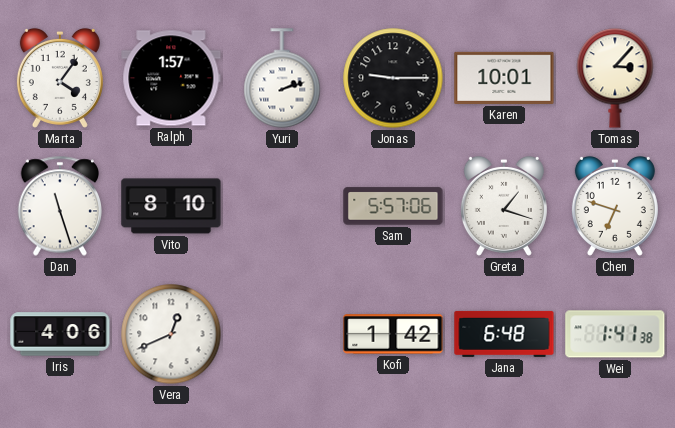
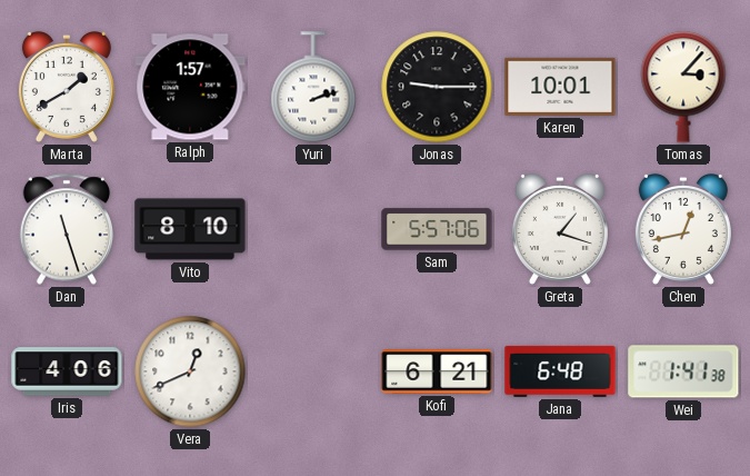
Marta: 4:06 -> 1:40 (67, 87)
Chen: 6:48 -> 12:43 (683, 229)
Kofi: 1:42 -> 6:21 (437, 371)
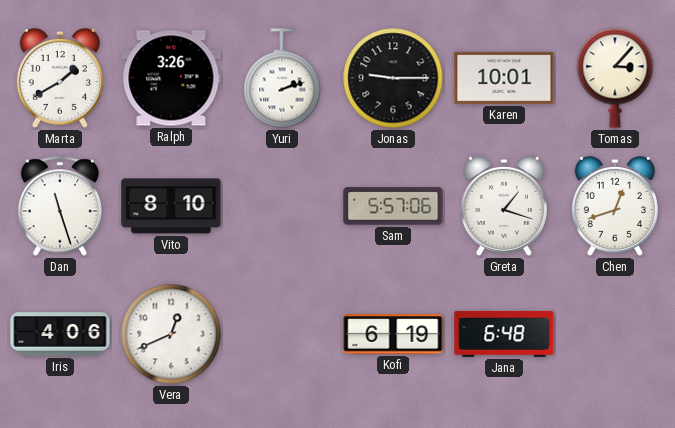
Ralph: 1:57 -> 3:26 (171, 78)
Chen: 12:43 -> 12:42 (615, 206)
Kofi: 6:21 -> 6:19 (393, 334)
Wei: 1:41 -> none (683, 371)
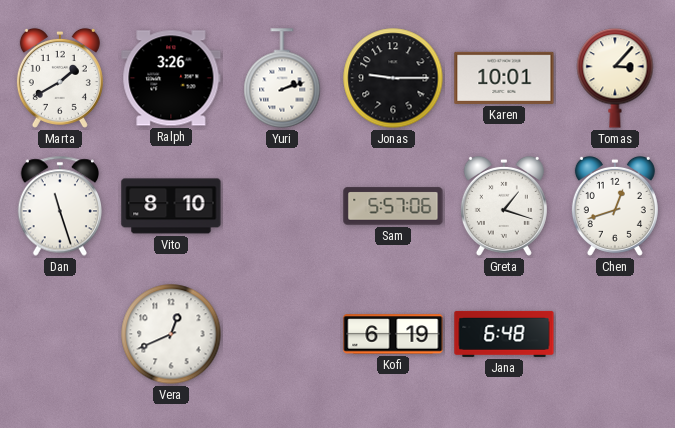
Iris: 4:06 -> none (60, 334)
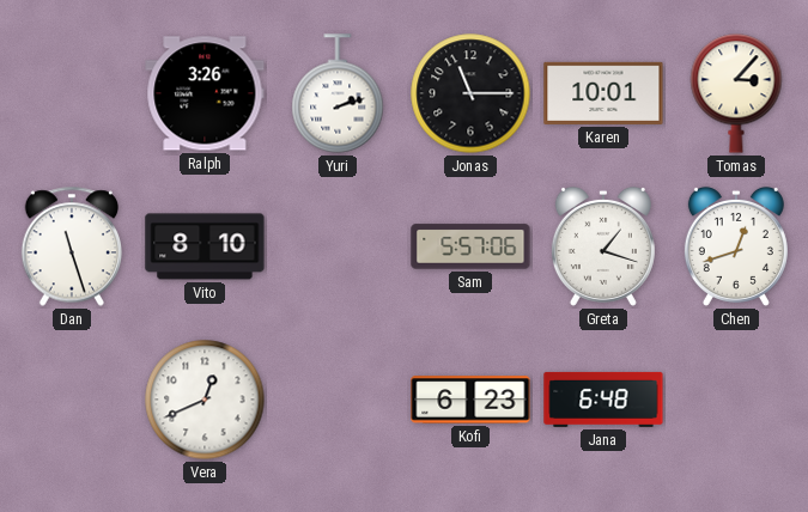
Marta: 1:40 -> none (60, 78)
Jonas: 9:15 -> 11:15 (470, 93)
Kofi: 6:19 -> 6:23 (470, 400)
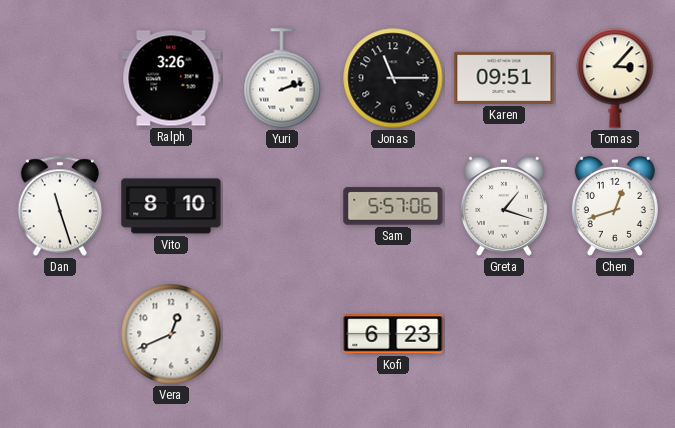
Karen: 10:01 -> 09:51 (504, 78)
Jana: 6:48 -> none (603, 400)
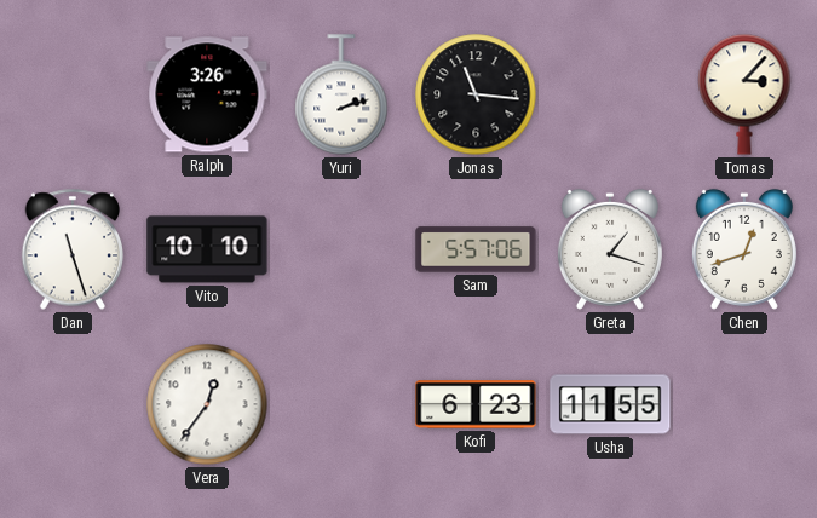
Jonas: 11:15 -> 11:16 (476, 94)
Karen: 09:51 -> none (504, 78)
Vito: 8:10 -> 10:10 (207, 249)
Vera: 12:41 -> 12:36 (207, 404)
Usha: none -> 11:55 (610, 404)
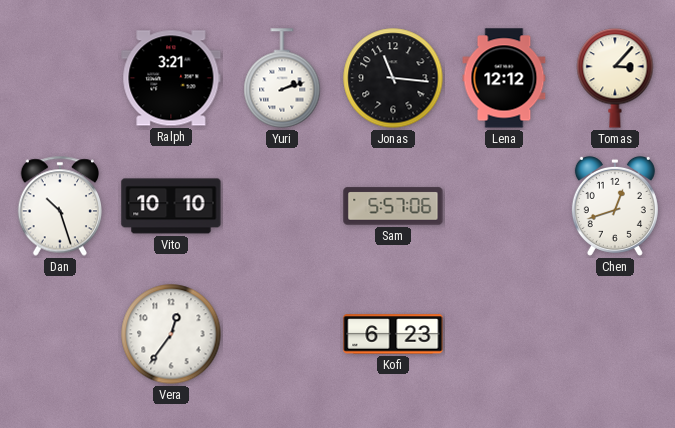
Ralph: 3:26 -> 3:21 (171, 78)
Lena: none -> 12:12 (504, 78)
Dan: 11:27 -> 10:27 (60, 206)
Greta: 1:18 -> none (610, 249)
Usha: 11:55 -> none (610, 404)
